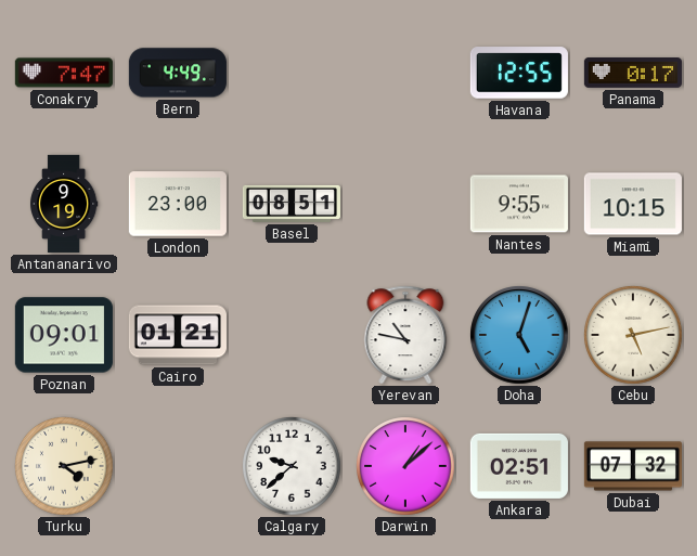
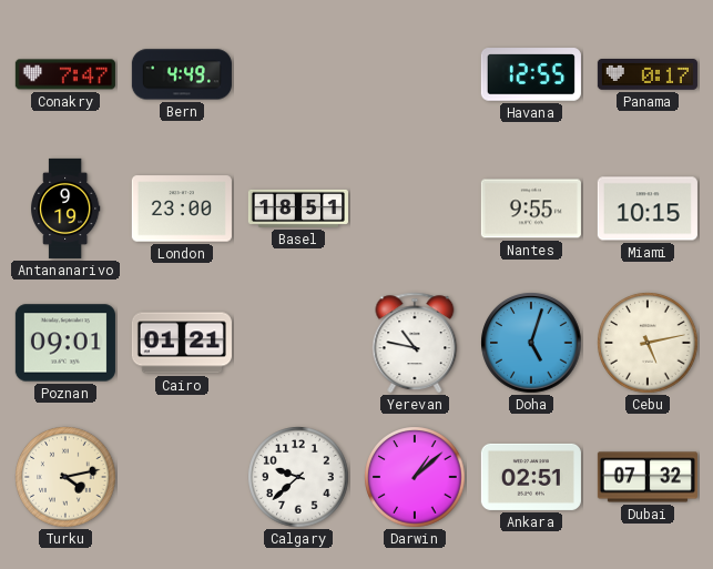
Basel: 08:51 -> 18:51 (298, 209)
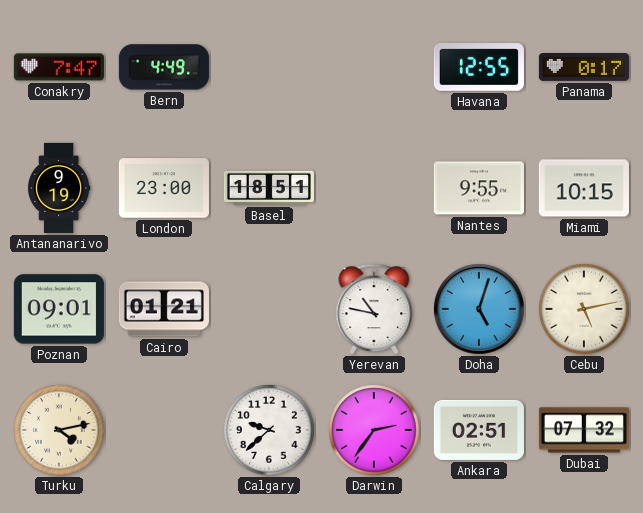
Darwin: 1:08 -> 2:36 (374, 430)
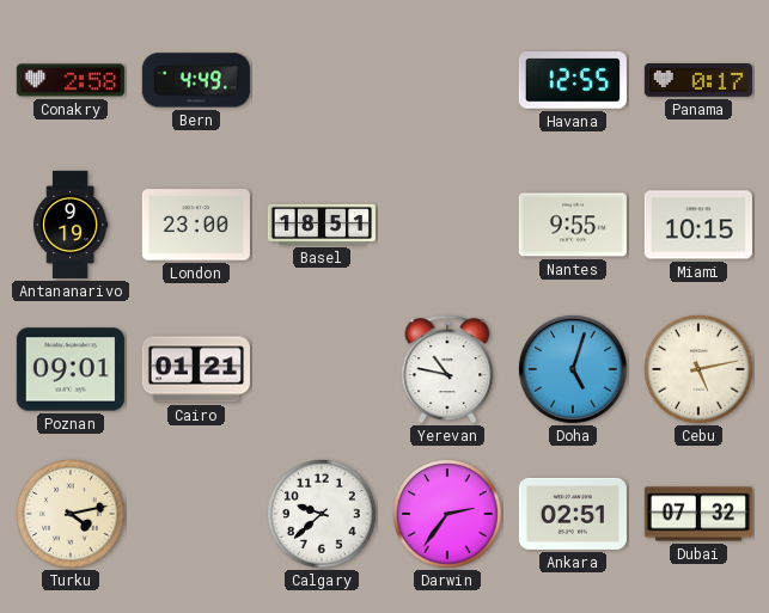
Conakry: 7:47 -> 2:58 (71, 80)
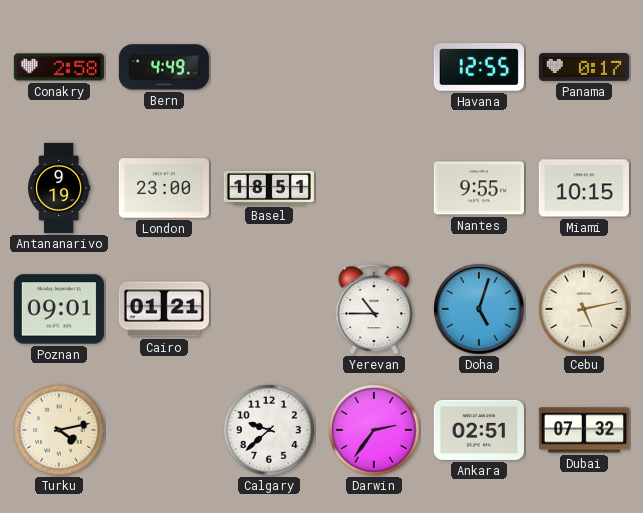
Yerevan: 10:47 -> 10:45 (374, 309)
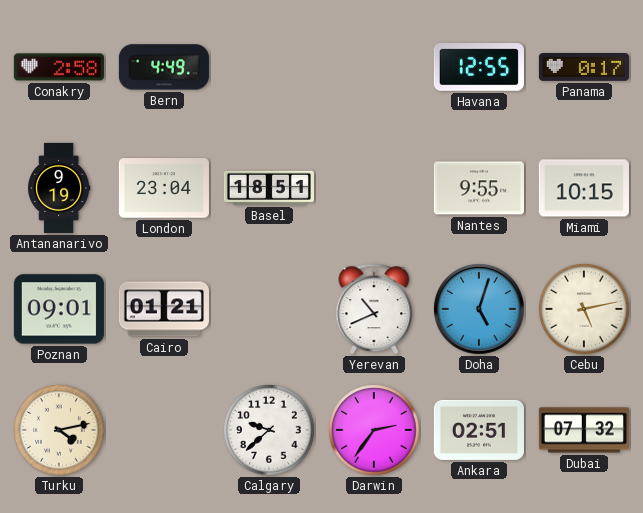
London: 23:00 -> 23:04 (164, 188)
Yerevan: 10:45 -> 10:41 (374, 309)
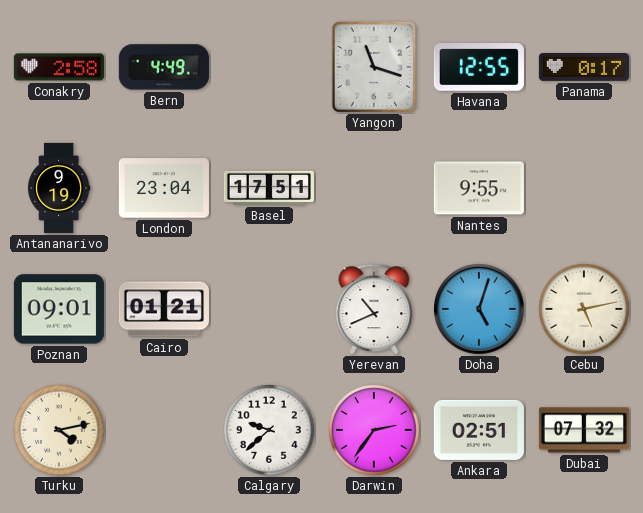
Yangon: none -> 11:18 (374, 67)
Basel: 18:51 -> 17:51 (269, 188)
Miami: 10:15 -> none (584, 188)
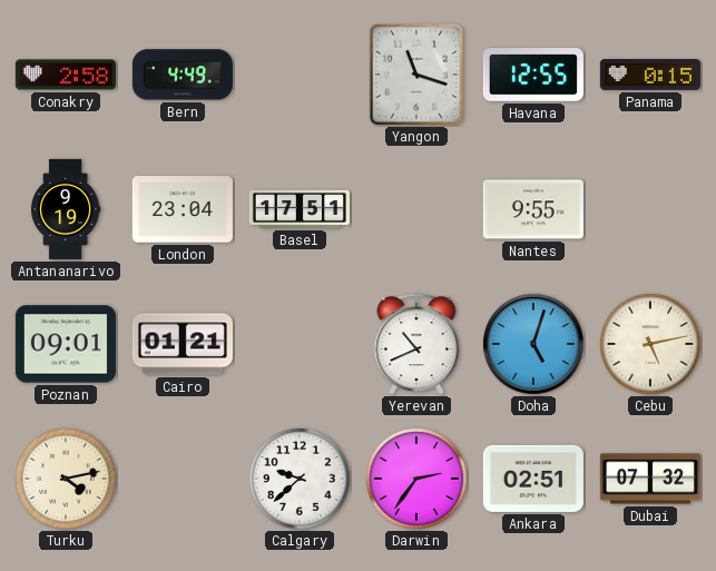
Panama: 0:17 -> 0:15 (650, 76)
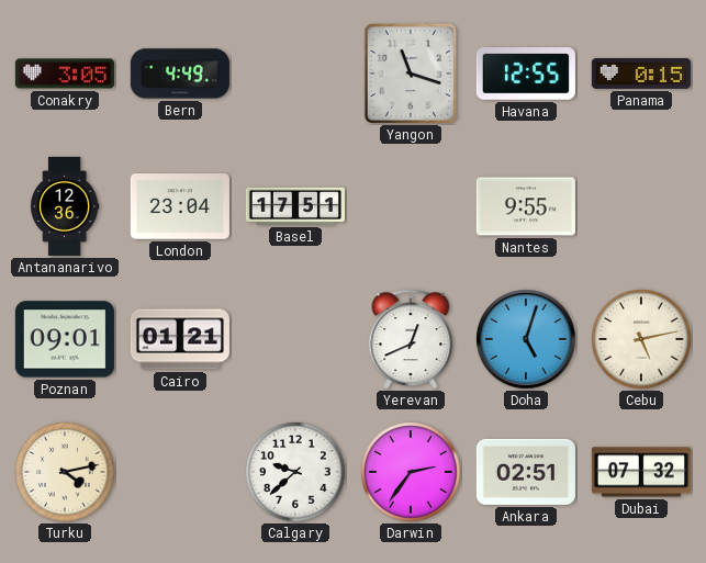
Conakry: 2:58 -> 3:05 (65, 74)
Antananarivo: 9:19 -> 12:36 (65, 206)
Yerevan: 10:41 -> 12:41 (411, 339)
